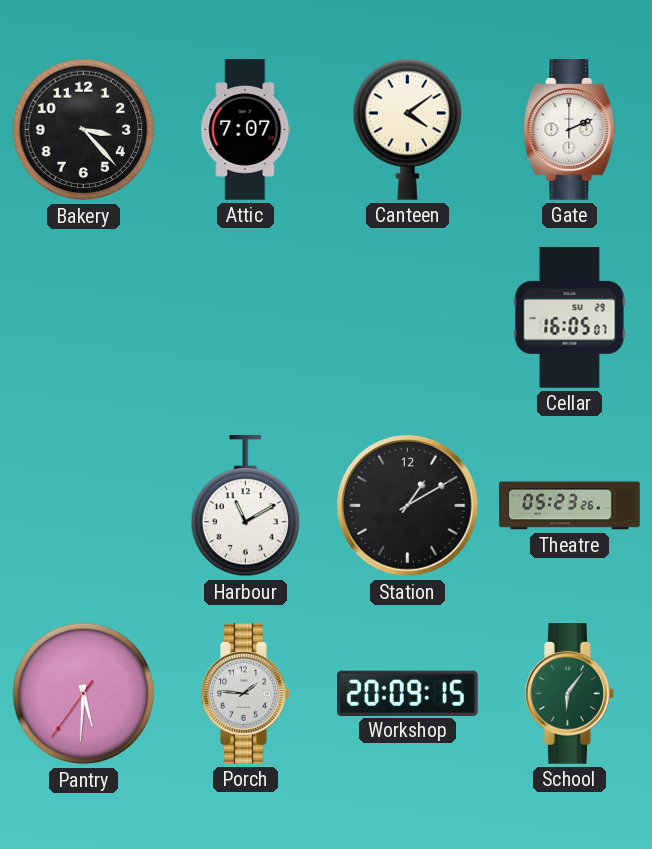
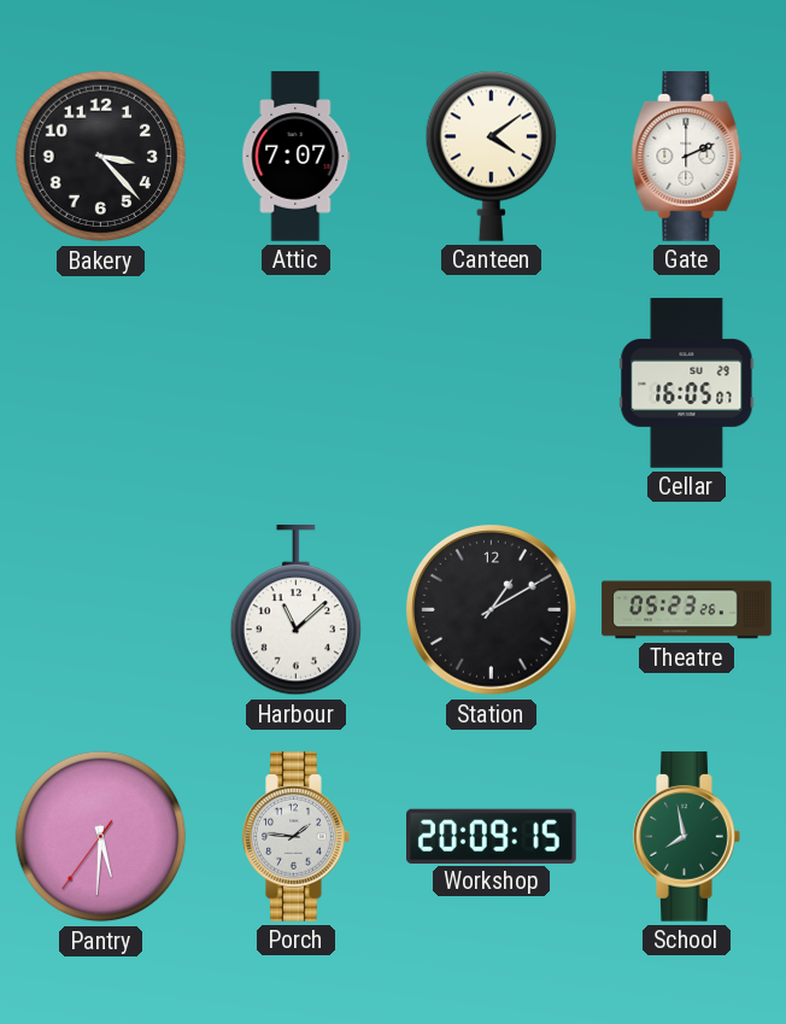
Harbour: 11:10 -> 11:08 (297, 612)
School: 6:06 -> 7:58 (687, 837)
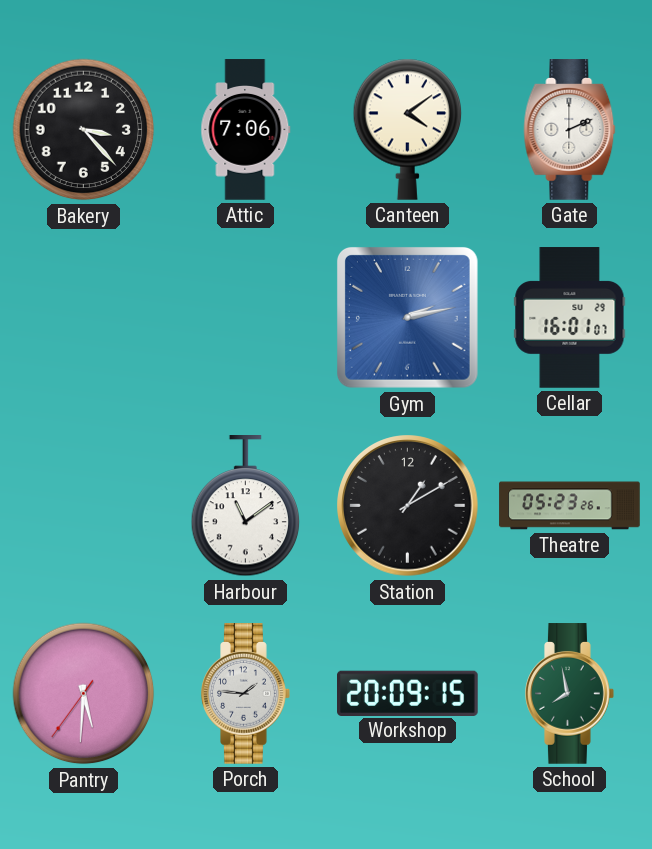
Attic: 7:07 -> 7:06 (246, 130)
Gym: none -> 2:13 (407, 317)
Cellar: 16:05 -> 16:01 (570, 318)
Harbour: 11:08 -> 11:09 (246, 507)
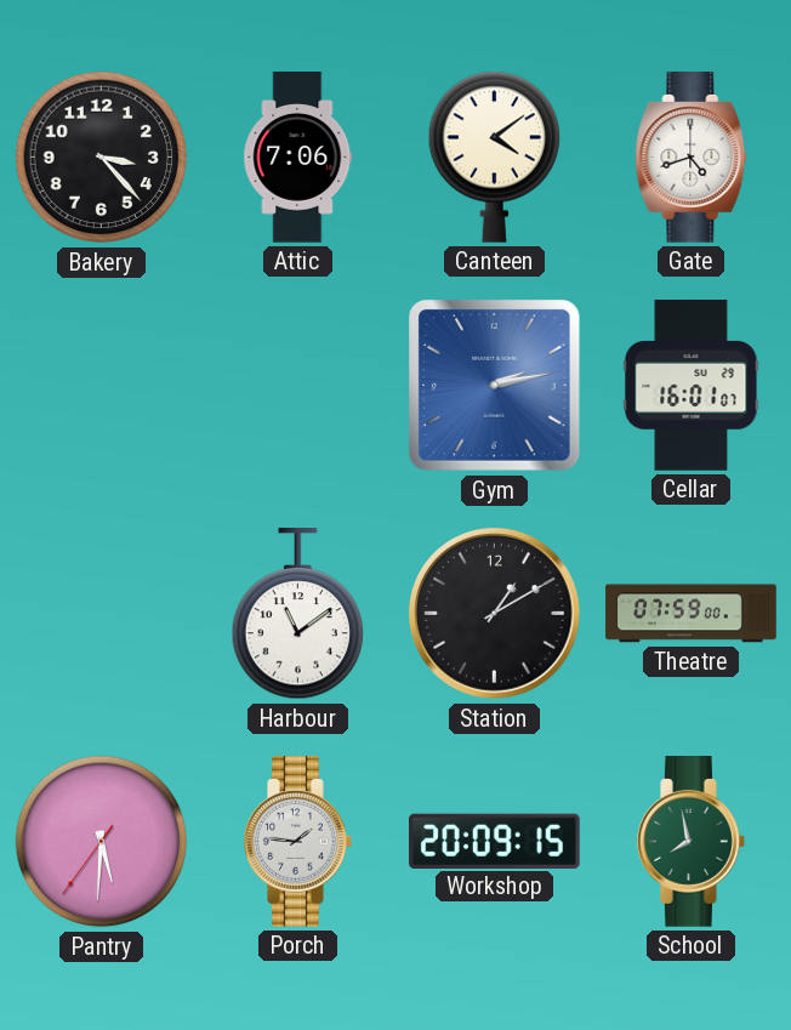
Gate: 2:11 -> 4:42 (692, 158)
Theatre: 05:23 -> 07:59 (692, 614)
